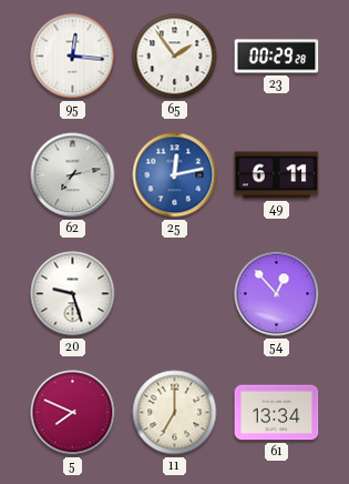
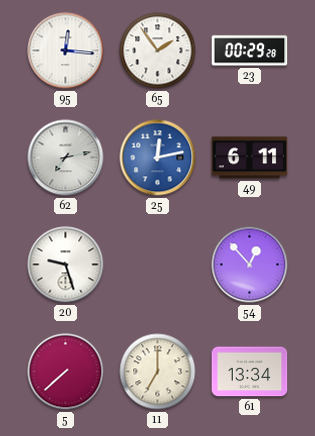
5: 7:49 -> 7:38 (66, 372)
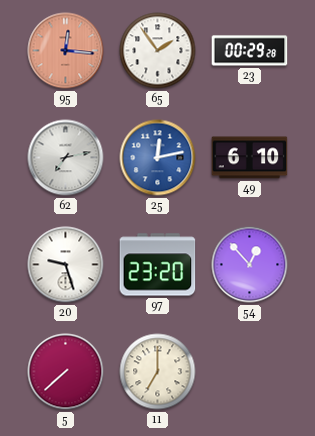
95 dial: white -> salmon (66, 51)
49: 6:11 -> 6:10 (250, 158)
97: none -> 23:20 (158, 265)
61: 13:34 -> none (250, 372)
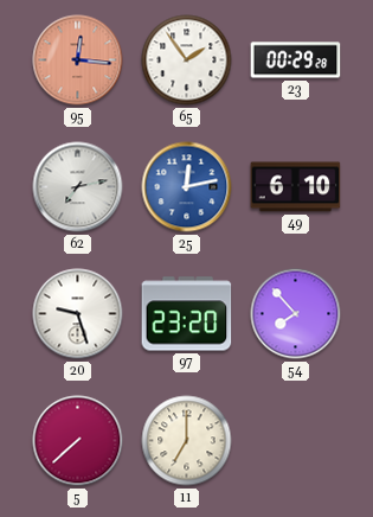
54: 12:53 -> 7:53 (296, 314)
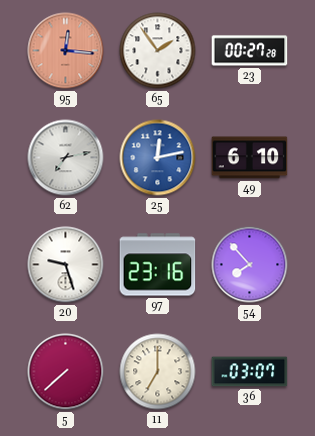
23: 00:29 -> 00:27 (250, 51)
97: 23:20 -> 23:16 (158, 265)
36: none -> 03:07 (250, 372)
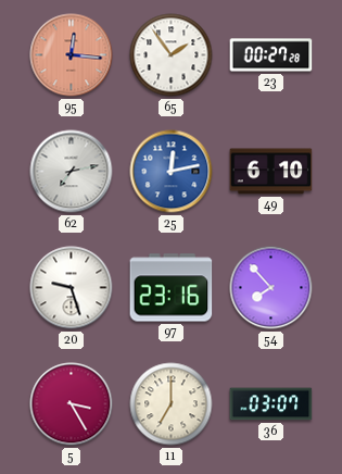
5: 7:38 -> 3:25 (72, 404)
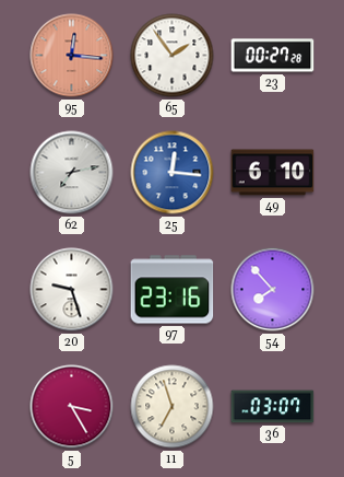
25: 12:13 -> 12:16 (173, 173)
11: 7:00 -> 6:57 (173, 407)
